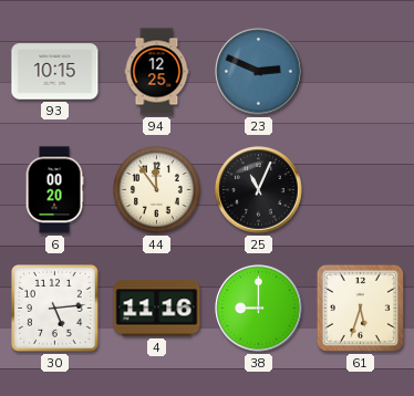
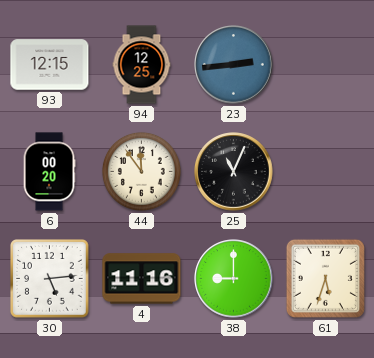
93: 10:15 -> 12:15 (50, 65)
23: 2:49 -> 2:44 (234, 65)
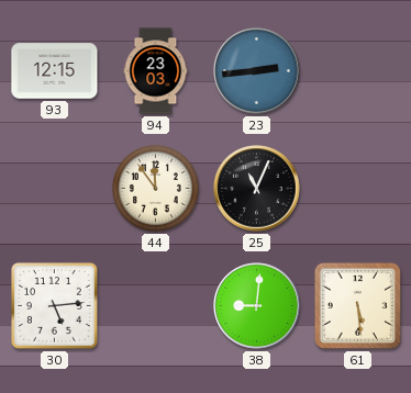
94: 12:25 -> 23:03 (156, 71)
6: 00:20 -> none (49, 172)
4: 11:16 -> none (142, 279)
38: 9:00 -> 9:01 (257, 306)
61: 5:33 -> 5:29 (357, 305)
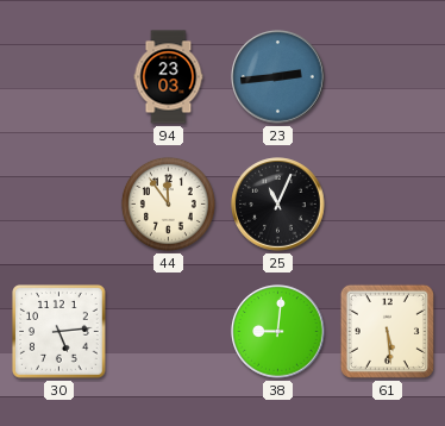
93: 12:15 -> none (55, 71)
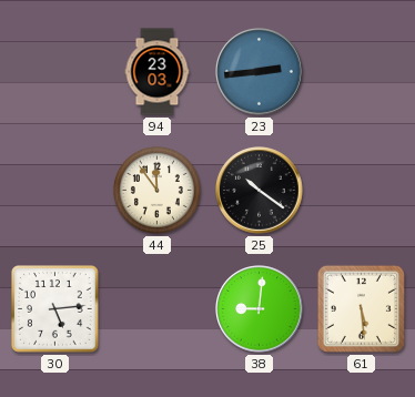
25: 11:04 -> 10:21 (260, 191)
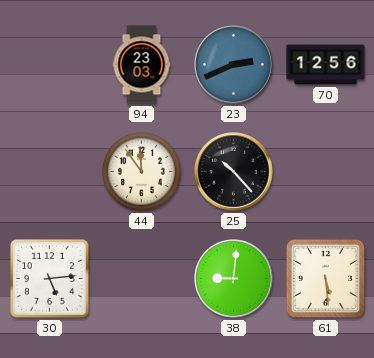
23: 2:44 -> 2:41 (234, 65)
70: none -> 12:56 (326, 65)
25: 10:21 -> 10:23 (234, 172)
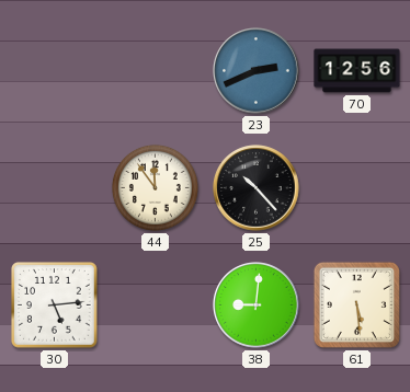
94: 23:03 -> none (142, 65)
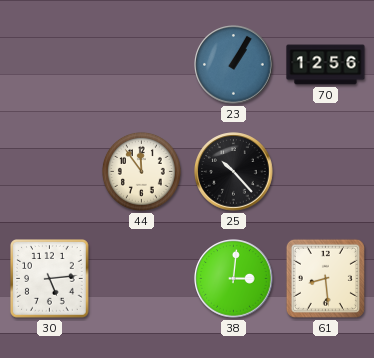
23: 2:41 -> 1:05 (234, 65)
38: 9:01 -> 3:01 (234, 279)
61: 5:29 -> 8:29 (325, 278)
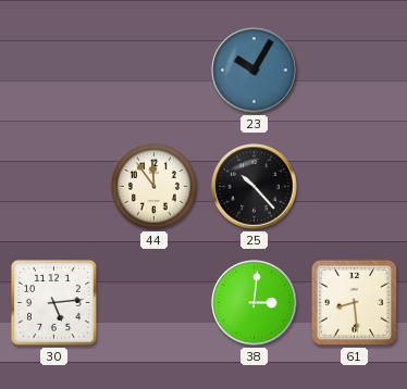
23: 1:05 -> 10:05 (255, 71)
70: 12:56 -> none (326, 65)
